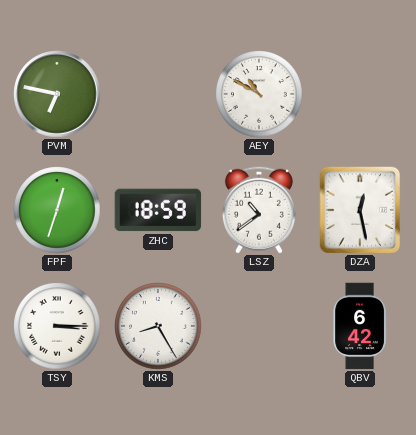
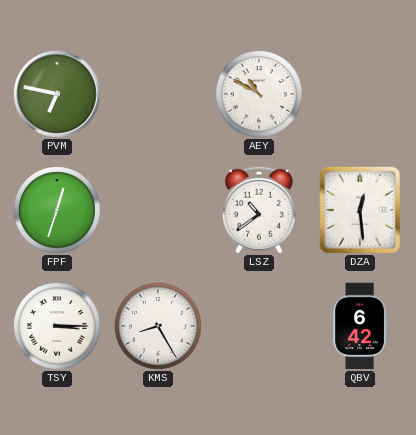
ZHC: 18:59 -> none (158, 210)
DZA: 12:28 -> 12:29 (360, 210)
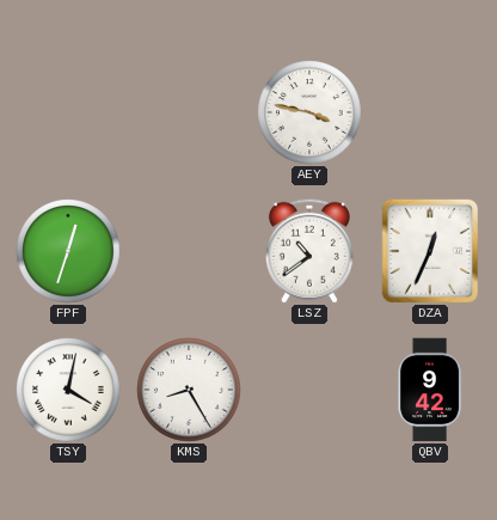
PVM: 6:47 -> none (57, 94)
AEY: 10:50 -> 3:47 (309, 112)
DZA: 12:29 -> 12:34 (430, 251)
TSY: 3:15 -> 4:02 (68, 390)
QBV: 6:42 -> 9:42 (430, 390)
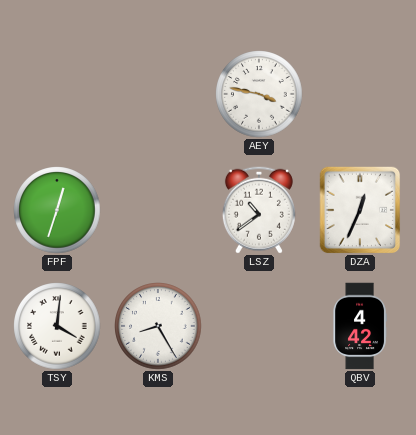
TSY: 4:02 -> 4:01 (57, 326)
QBV: 9:42 -> 4:42 (360, 326)
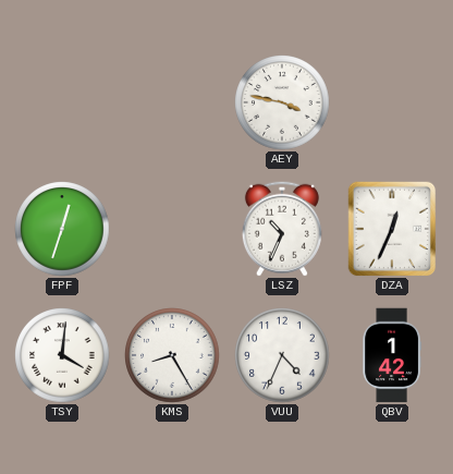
LSZ: 10:39 -> 10:34 (282, 229)
VUU: none -> 4:34 (282, 355)
QBV: 4:42 -> 1:42 (392, 355)
